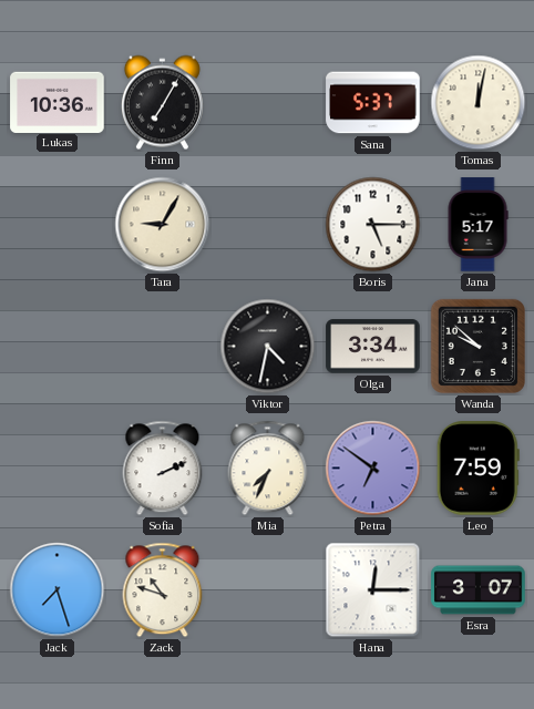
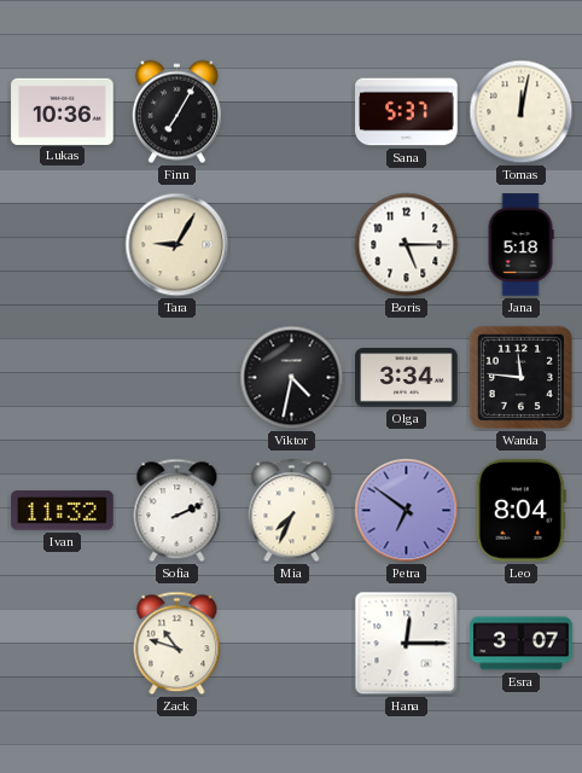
Jana: 5:17 -> 5:18 (520, 245)
Wanda: 9:52 -> 11:46 (520, 377)
Ivan: none -> 11:32 (63, 511)
Leo: 7:59 -> 8:04 (520, 511)
Jack: 7:27 -> none (58, 590)
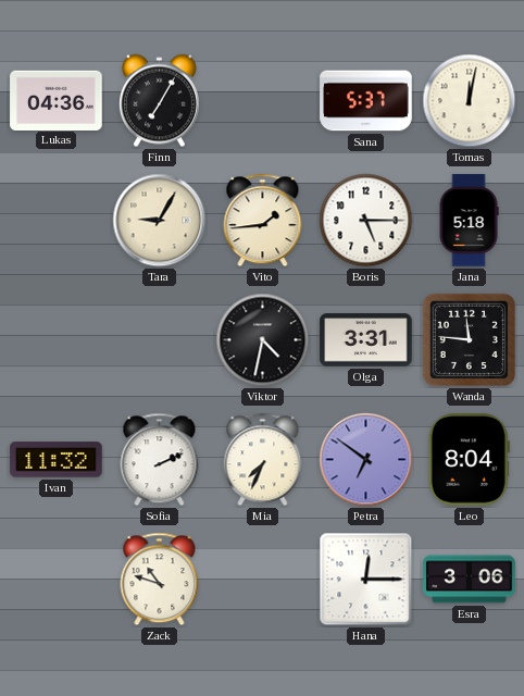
Lukas: 10:36 -> 04:36 (57, 100)
Vito: none -> 1:44 (263, 221)
Olga: 3:34 -> 3:31 (366, 340)
Esra: 3:07 -> 3:06 (470, 580)
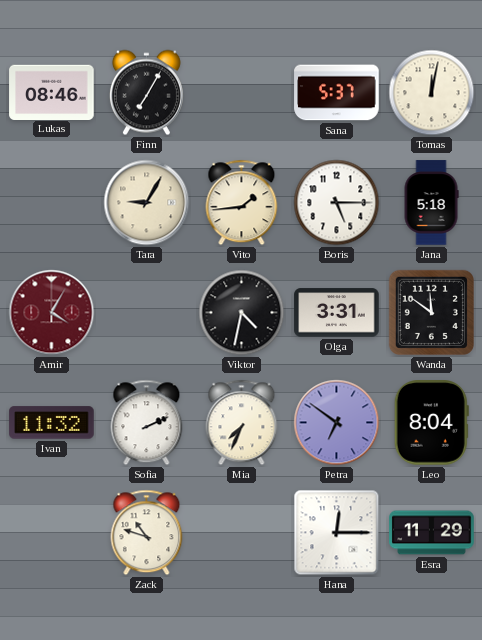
Lukas: 04:36 -> 08:46 (52, 92)
Amir: none -> 4:05 (52, 313)
Wanda: 11:46 -> 11:51 (431, 312)
Esra: 3:06 -> 11:29 (432, 533)
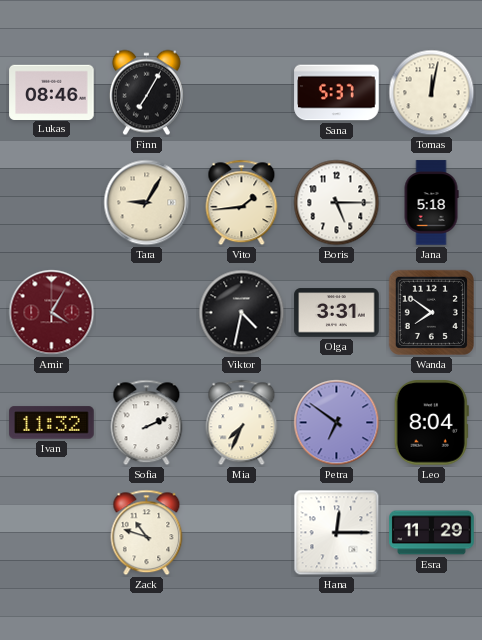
Wanda: 11:51 -> 7:51 (431, 312)
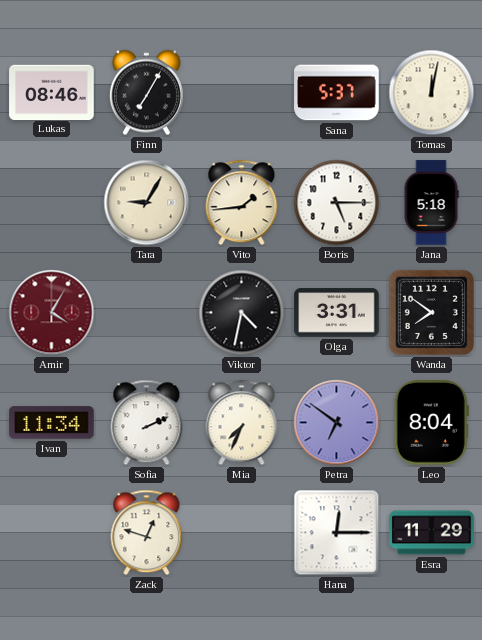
Ivan: 11:32 -> 11:34 (52, 423)
Zack: 10:48 -> 12:48 (147, 533)
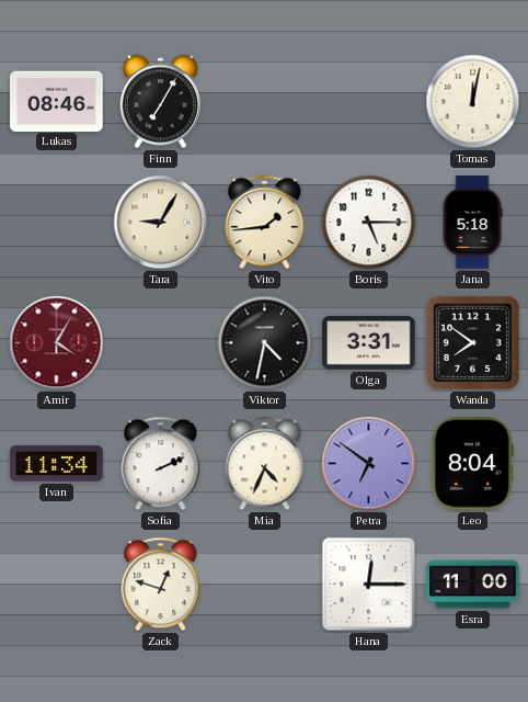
Sana: 5:37 -> none (337, 93)
Mia: 7:34 -> 4:34 (265, 464)
Esra: 11:29 -> 11:00 (473, 585)
